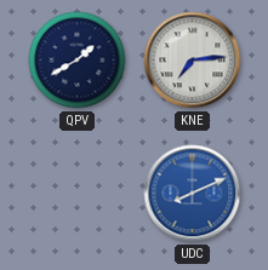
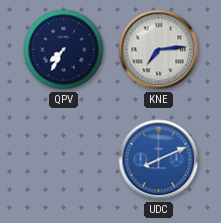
QPV: 1:40 -> 7:35 (64, 50)
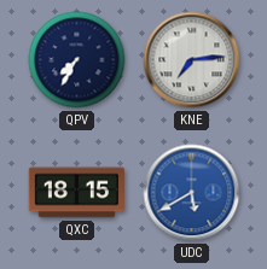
QXC: none -> 18:15 (77, 193)
UDC: 8:11 -> 5:40 (192, 193)
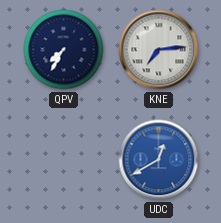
QXC: 18:15 -> none (77, 193)
UDC: 5:40 -> 12:40 (159, 160)
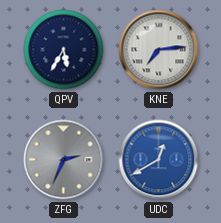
QPV: 7:35 -> 5:35 (64, 50)
ZFG: none -> 2:34 (64, 160)
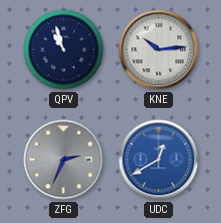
QPV: 5:35 -> 10:57 (64, 50)
KNE: 7:14 -> 10:14 (159, 50)
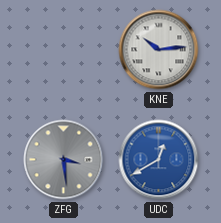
QPV: 10:57 -> none (64, 50)
ZFG: 2:34 -> 3:29 (64, 160)
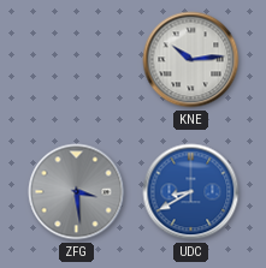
UDC: 12:40 -> 8:40 (191, 192)
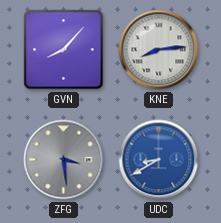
GVN: none -> 8:07 (64, 50)
KNE: 10:14 -> 8:14 (159, 50)
